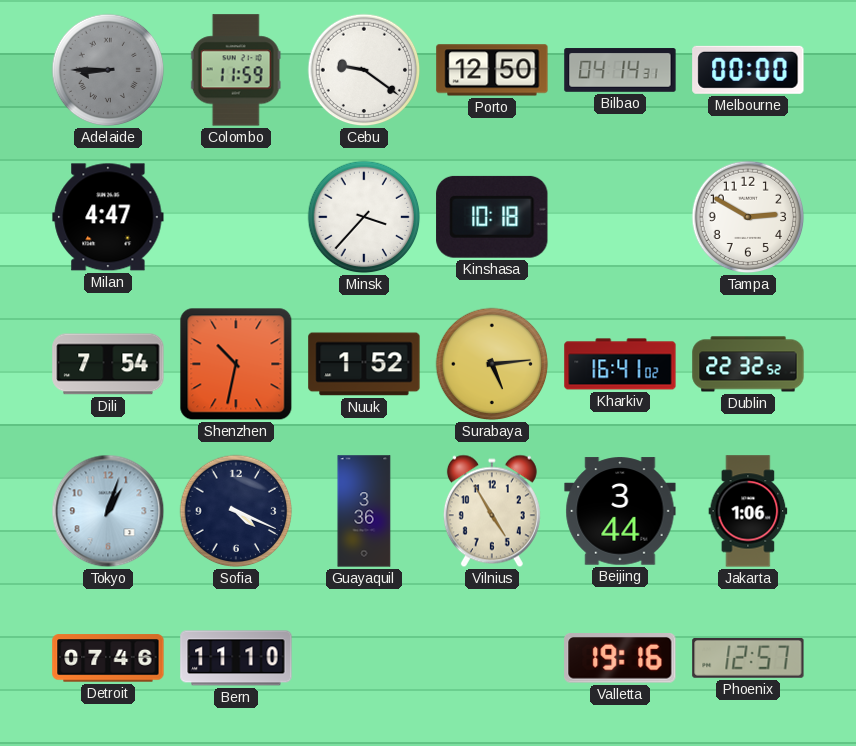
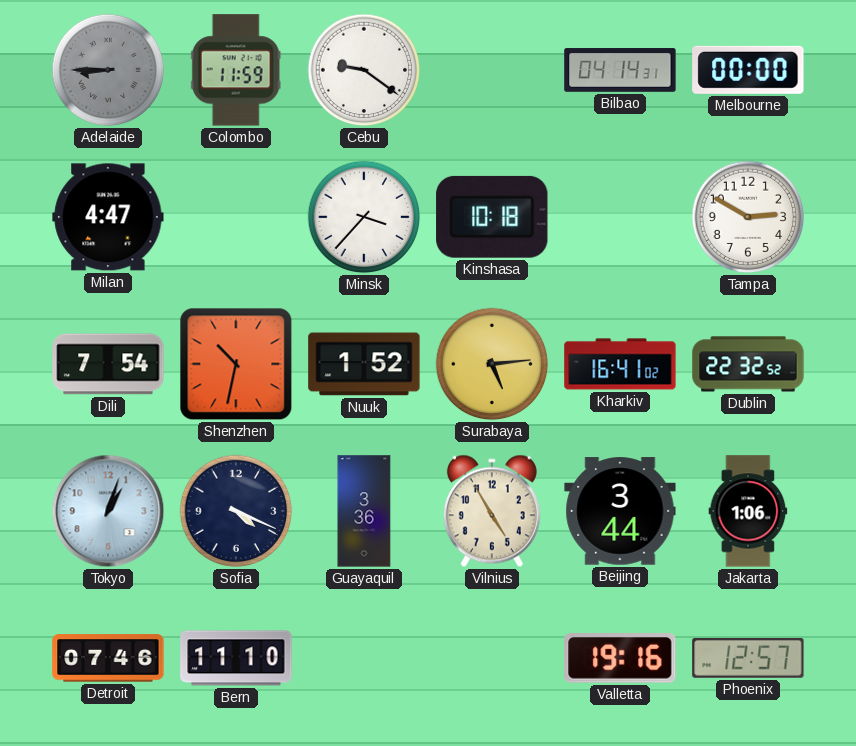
Porto: 12:50 -> none (492, 70)
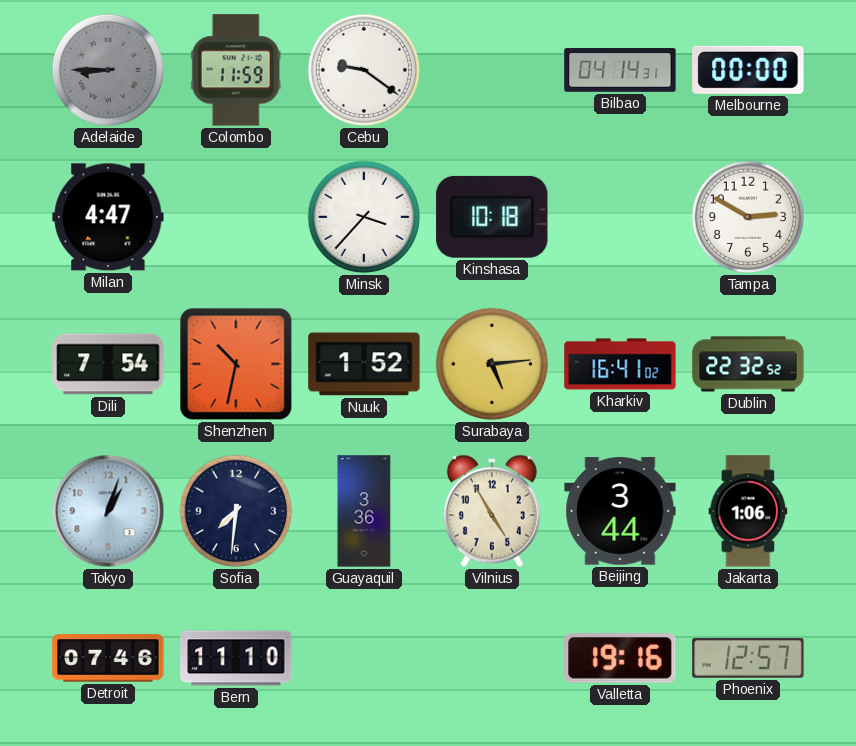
Sofia: 4:19 -> 7:31 (236, 511)
